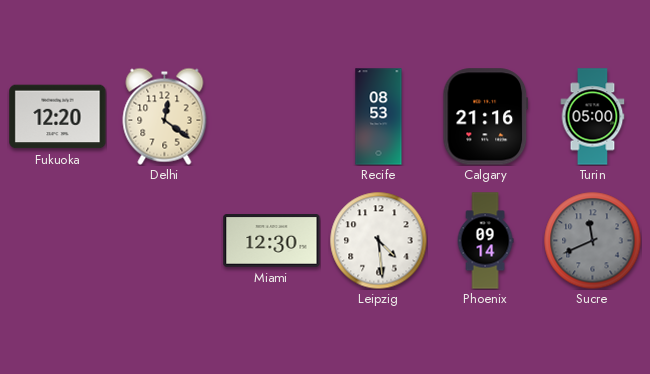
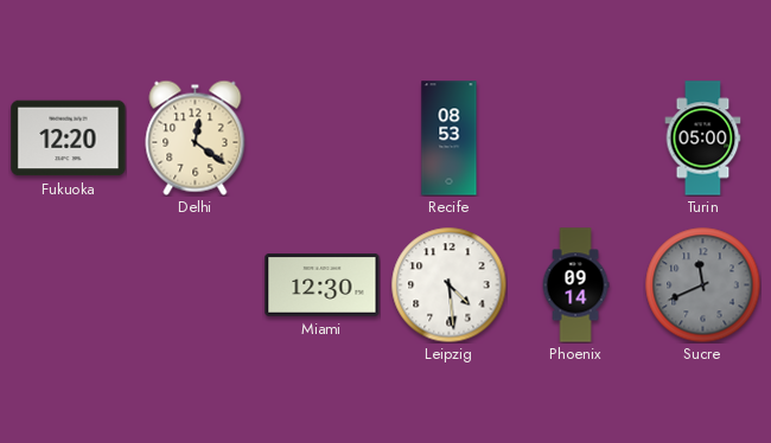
Calgary: 21:16 -> none (486, 117)
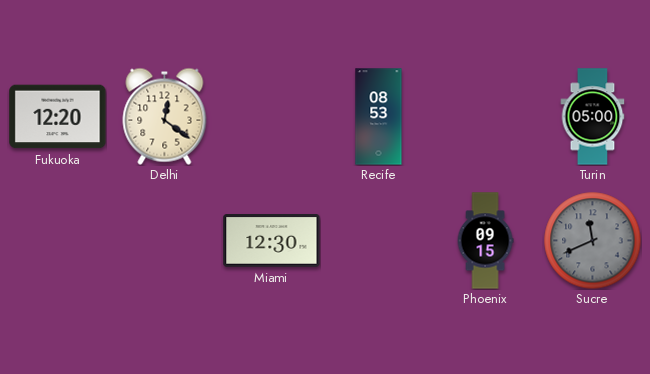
Leipzig: 4:29 -> none (448, 284)
Phoenix: 09:14 -> 09:15 (485, 241)
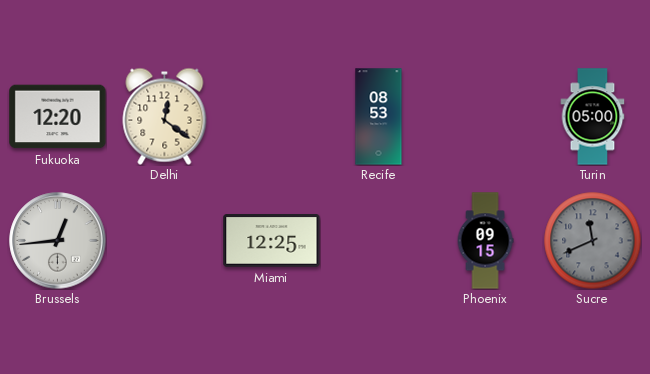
Brussels: none -> 12:44 (58, 241)
Miami: 12:30 -> 12:25 (272, 241)
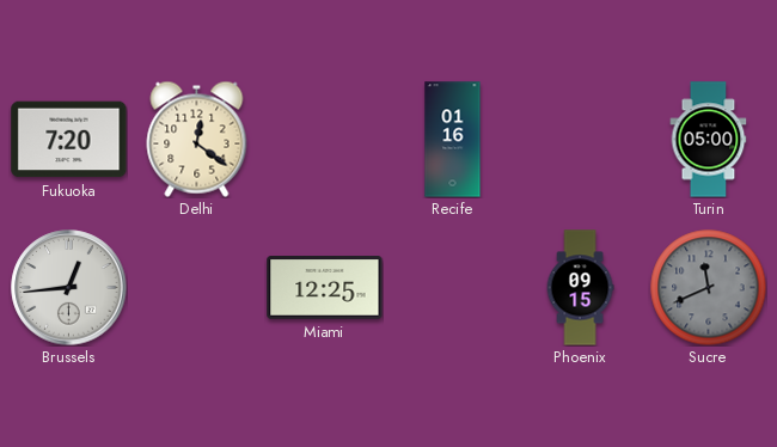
Fukuoka: 12:20 -> 7:20 (69, 140)
Recife: 08:53 -> 01:16 (453, 140)
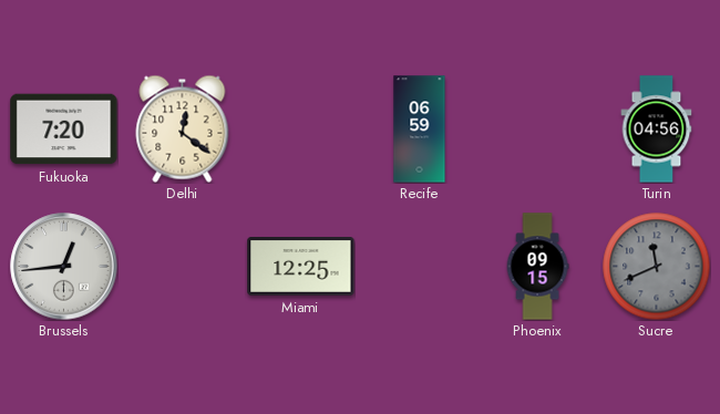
Recife: 01:16 -> 06:59 (420, 130)
Turin: 05:00 -> 04:56 (657, 130)
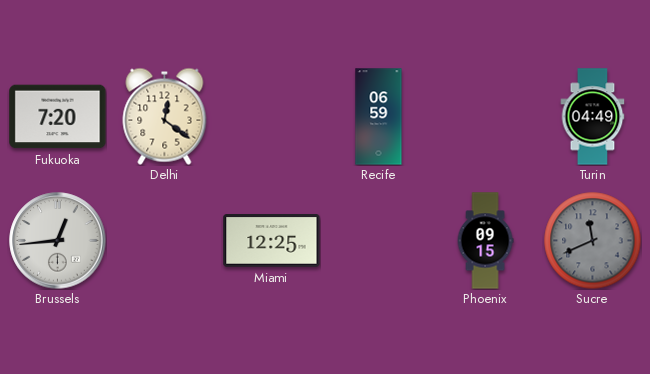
Turin: 04:56 -> 04:49 (593, 117)
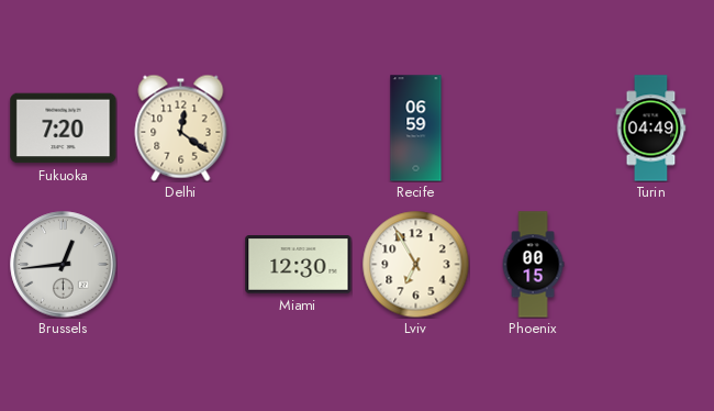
Miami: 12:25 -> 12:30 (299, 265)
Lviv: none -> 6:55 (415, 264)
Phoenix: 09:15 -> 00:15 (533, 265)
Sucre: 11:41 -> none (592, 240)
